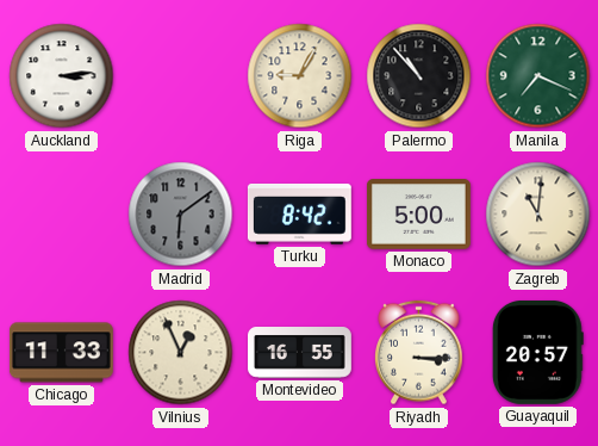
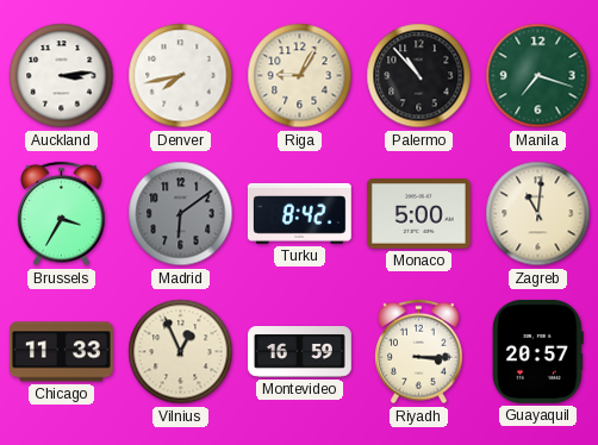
Denver: none -> 7:43 (181, 76)
Manila: 7:19 -> 7:18 (538, 76)
Brussels: none -> 3:35 (62, 214)
Montevideo: 16:55 -> 16:59 (300, 352)
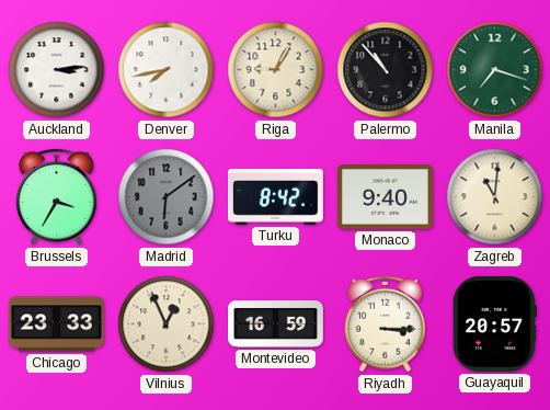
Monaco: 5:00 -> 9:40 (385, 197)
Chicago: 11:33 -> 23:33 (56, 324)
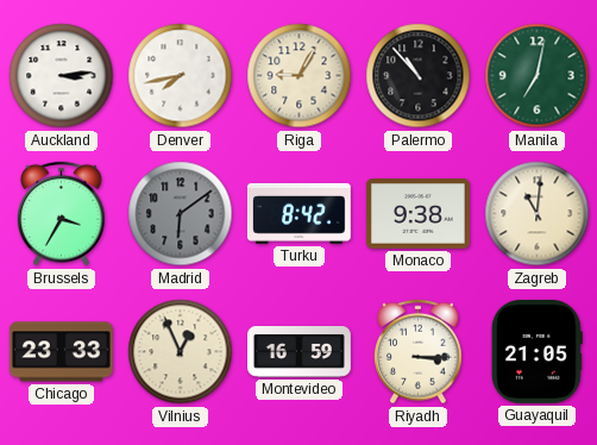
Manila: 7:18 -> 7:02 (538, 76)
Monaco: 9:40 -> 9:38 (417, 214)
Guayaquil: 20:57 -> 21:05 (536, 351)
